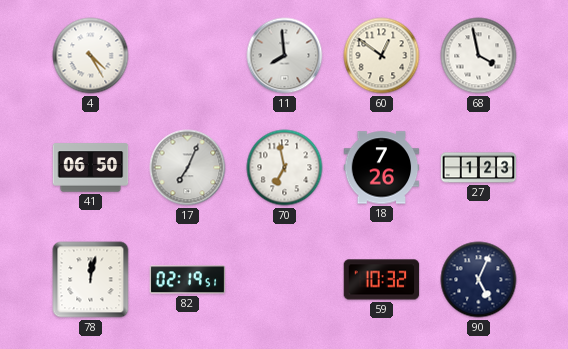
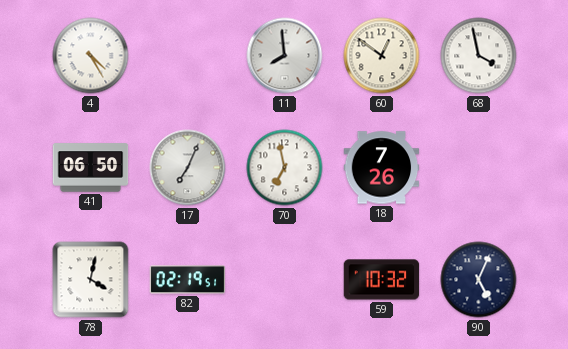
27: 1:23 -> none (479, 168)
78: 12:02 -> 4:02 (91, 280)
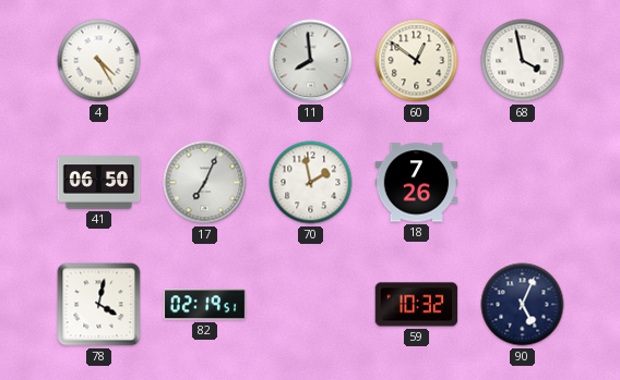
70: 6:58 -> 1:58 (311, 183)
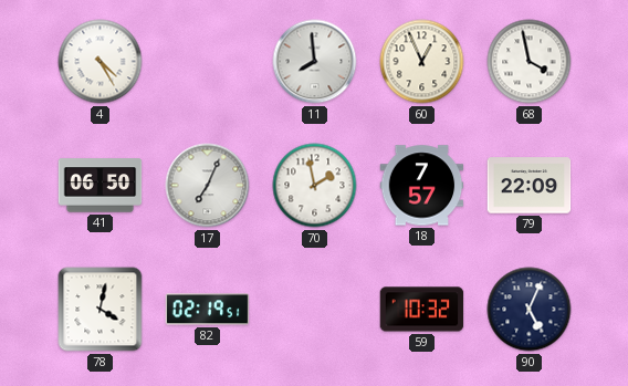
60: 12:51 -> 12:56 (422, 62)
18: 7:26 -> 7:57 (422, 186)
79: none -> 22:09 (530, 186)
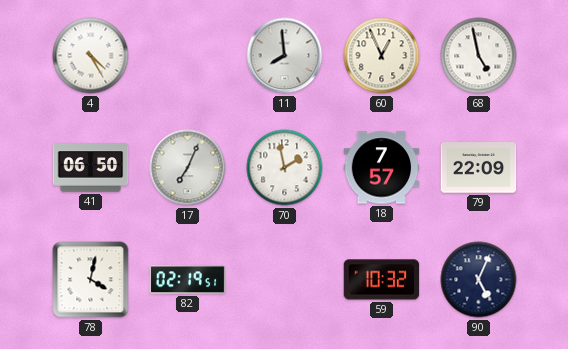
68: 3:58 -> 4:58 (479, 56)
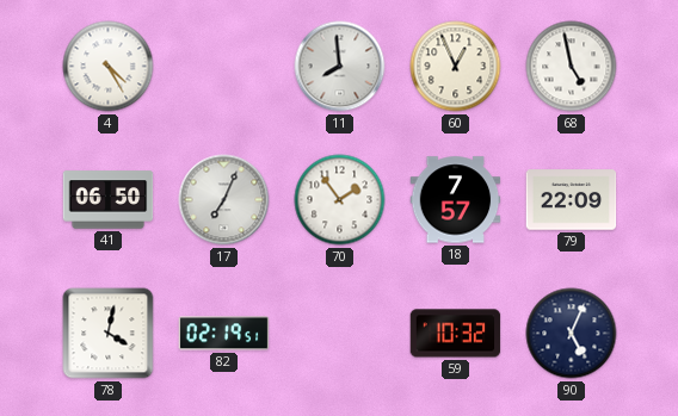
70: 1:58 -> 1:54 (340, 200)
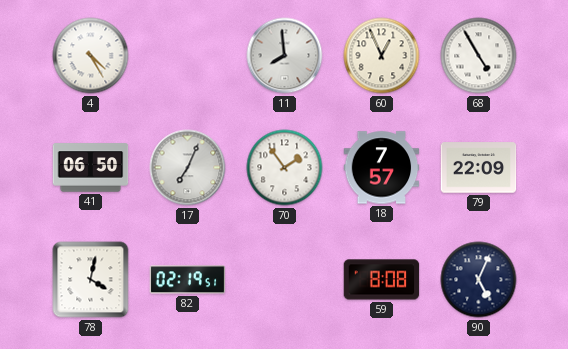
68: 4:58 -> 4:55 (479, 56)
59: 10:32 -> 8:08 (382, 280)
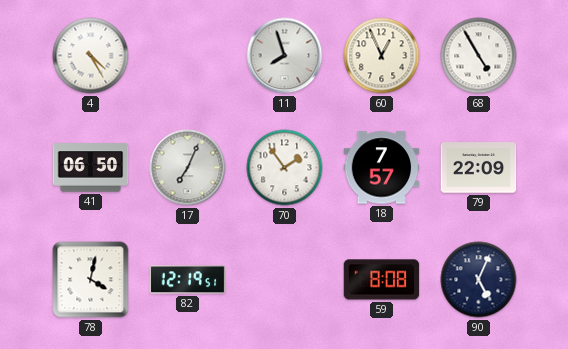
11: 7:59 -> 7:57 (285, 56)
82: 02:19 -> 12:19 (188, 280)
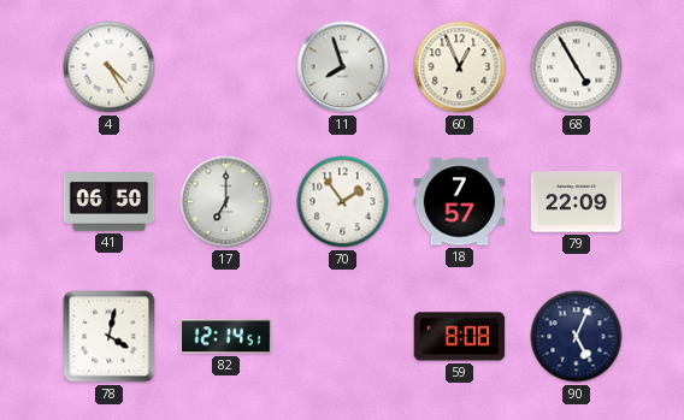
17: 7:04 -> 7:00 (226, 202)
82: 12:19 -> 12:14 (226, 337)
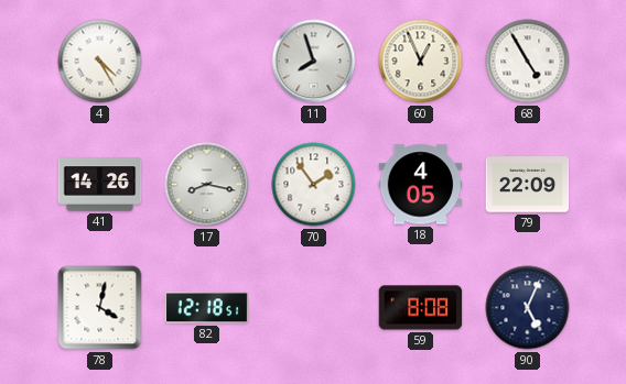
41: 06:50 -> 14:26 (100, 185)
17: 7:00 -> 8:17 (207, 185)
18: 7:57 -> 4:05 (421, 185)
82: 12:14 -> 12:18 (207, 308)
